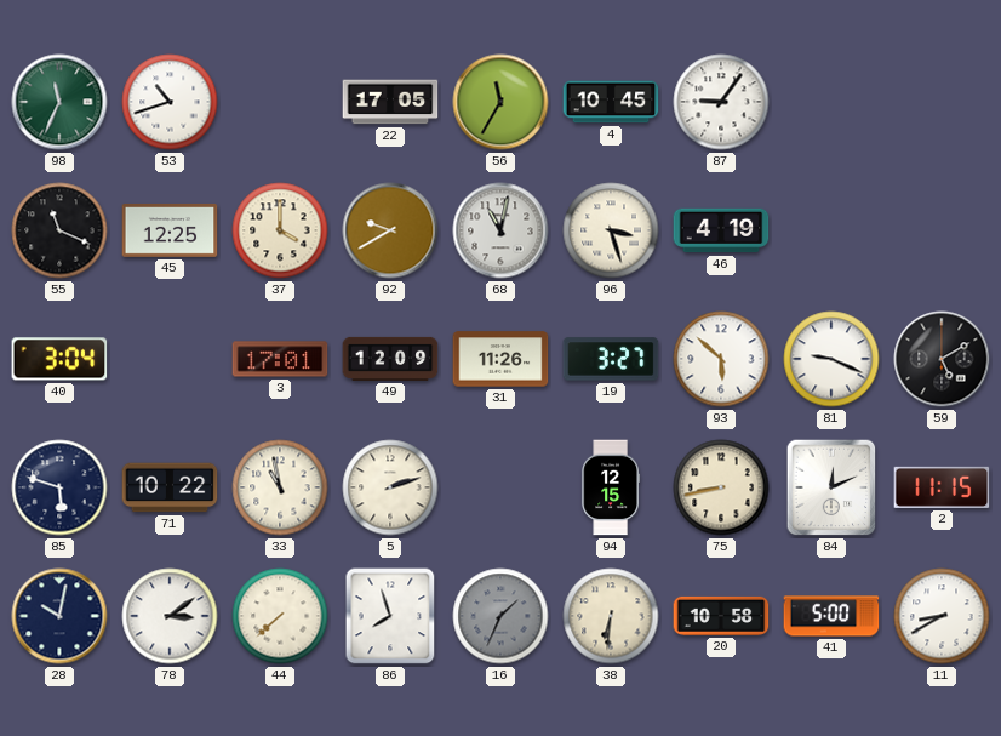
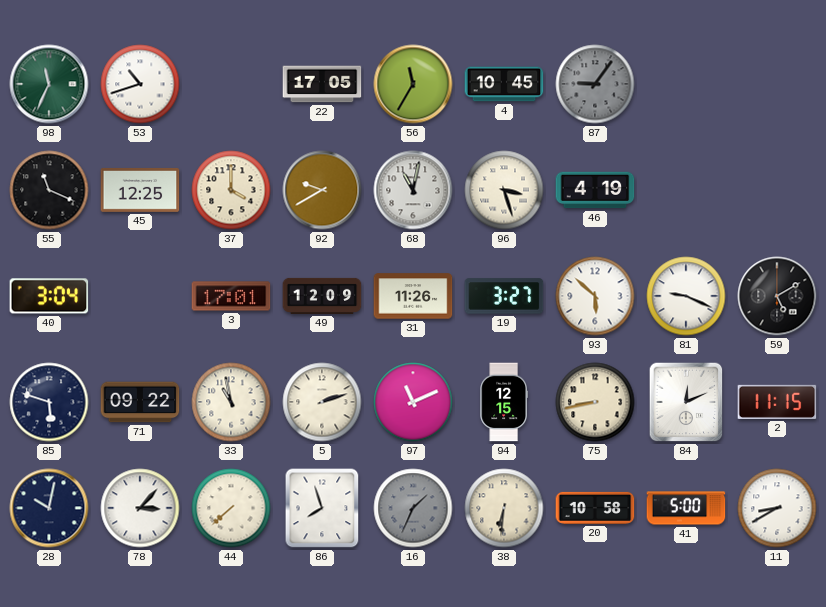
87 dial: white -> grey (595, 84)
71: 10:22 -> 09:22 (140, 402)
97: none -> 11:11 (413, 402)
78: 3:09 -> 3:07 (140, 508)
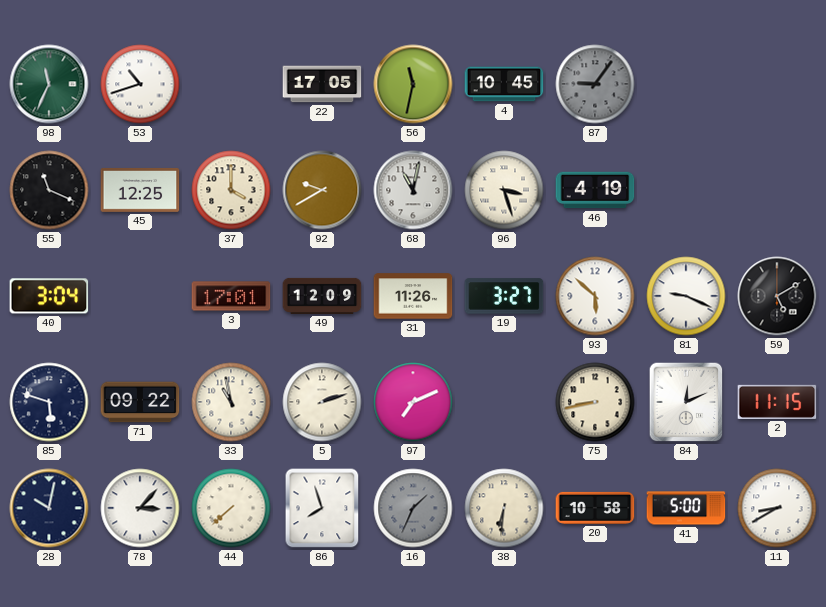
56: 11:35 -> 11:32 (413, 84)
97: 11:11 -> 7:11 (413, 402)
94: 12:15 -> none (503, 402)
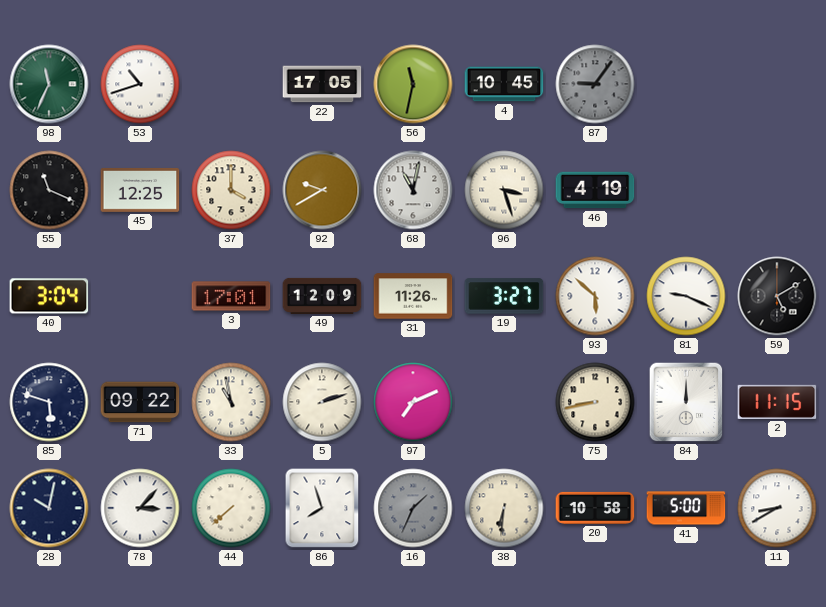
84: 12:11 -> 12:00 (686, 402)
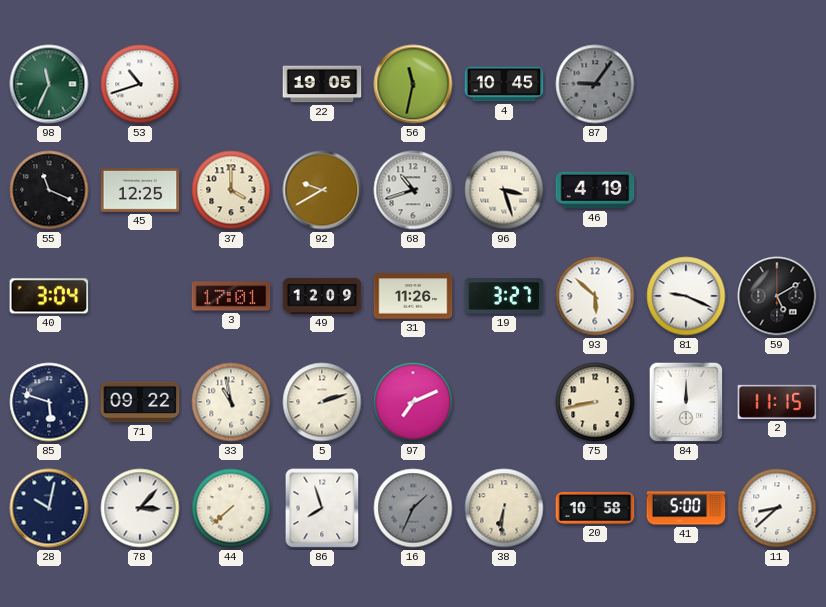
22: 17:05 -> 19:05 (322, 84)
68: 11:02 -> 10:42 (413, 190)
11: 8:40 -> 8:38 (777, 508)
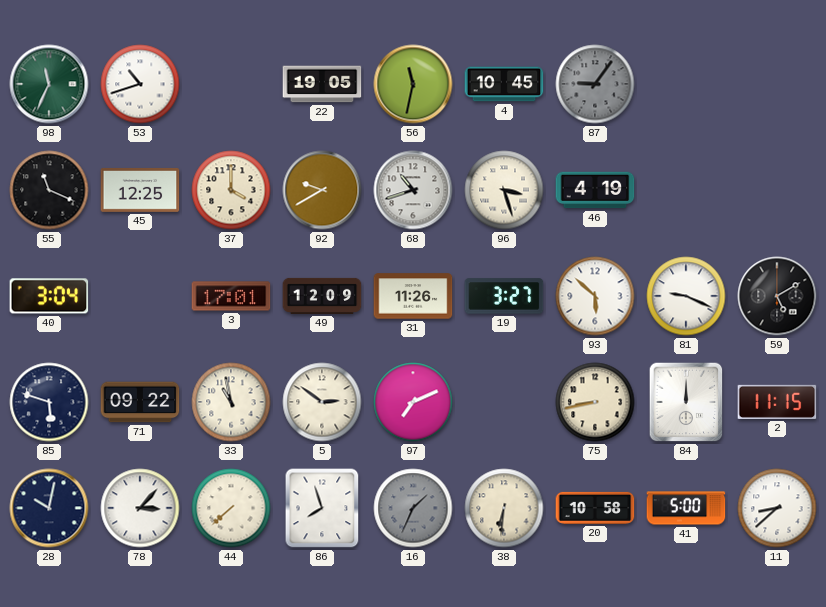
5: 2:12 -> 2:51 (322, 402)
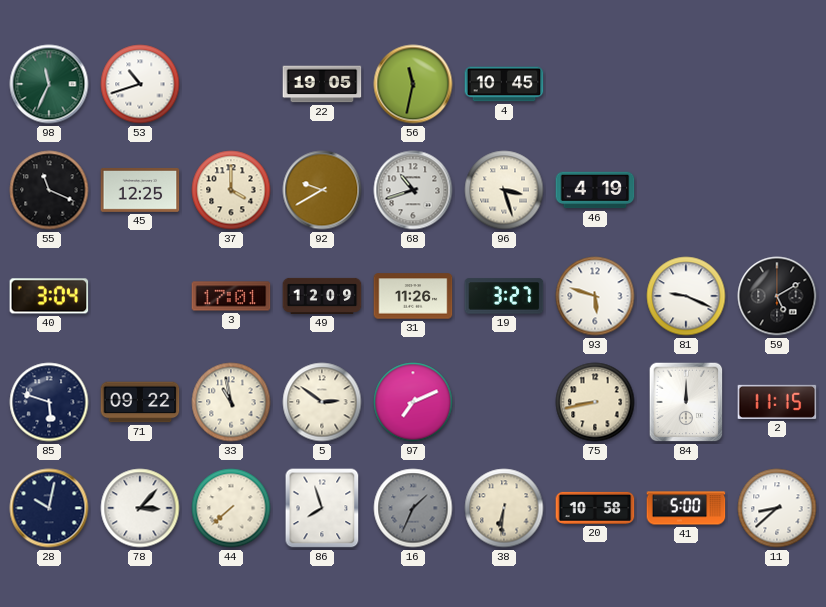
87: 9:06 -> none (595, 84)
93: 5:52 -> 5:48 (595, 296)
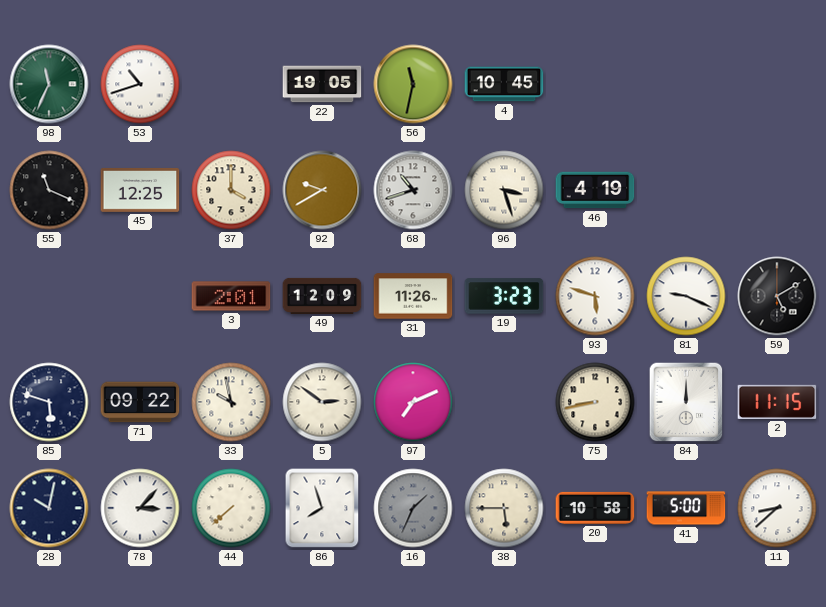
40: 3:04 -> none (49, 296)
3: 17:01 -> 2:01 (231, 296)
19: 3:27 -> 3:23 (504, 296)
33: 10:58 -> 9:58 (231, 402)
38: 6:31 -> 5:45 (504, 508)
